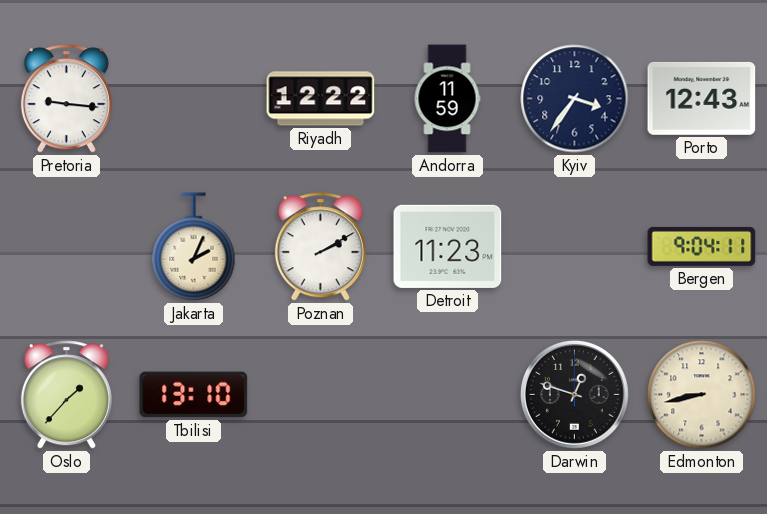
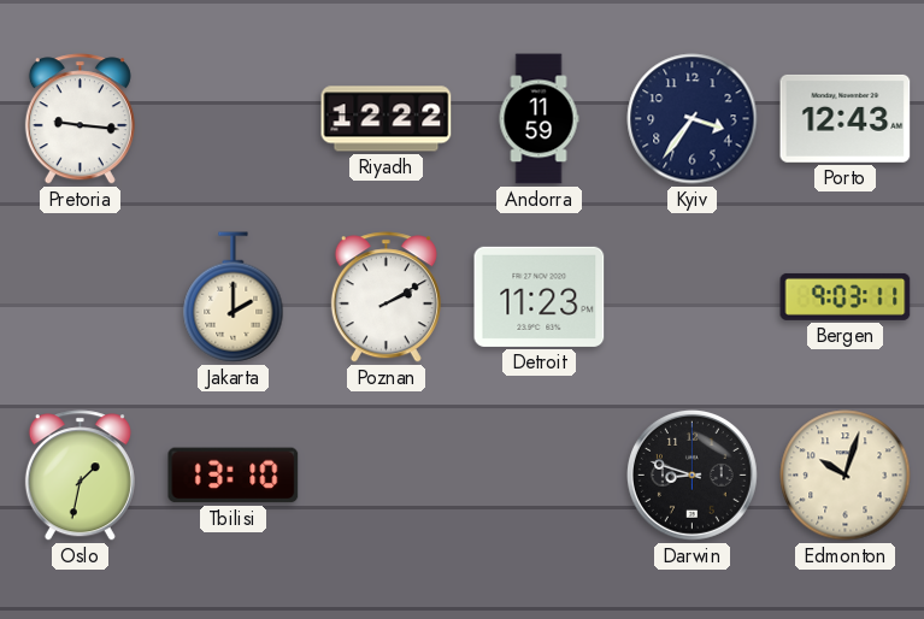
Jakarta: 2:04 -> 2:00 (234, 297)
Bergen: 9:04 -> 9:03 (846, 296)
Oslo: 1:37 -> 1:32 (80, 476)
Darwin: 12:48 -> 8:48 (693, 476)
Edmonton: 8:43 -> 10:03 (846, 476)
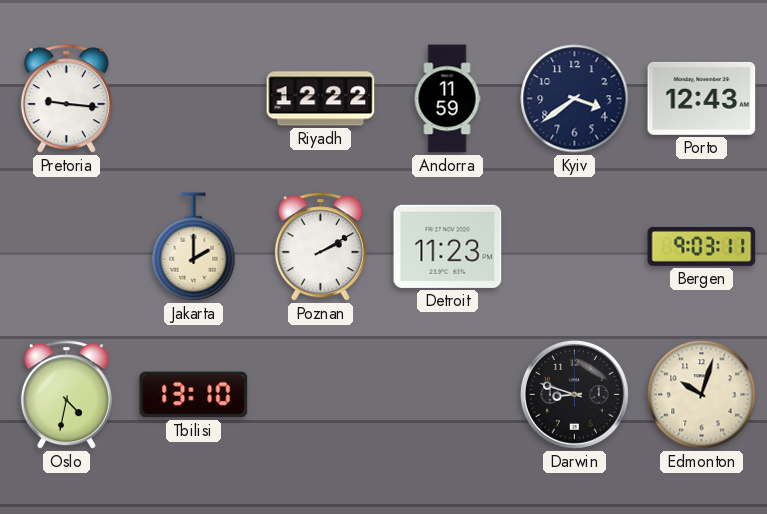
Kyiv: 3:36 -> 3:39 (575, 99)
Oslo: 1:32 -> 4:32 (66, 395)
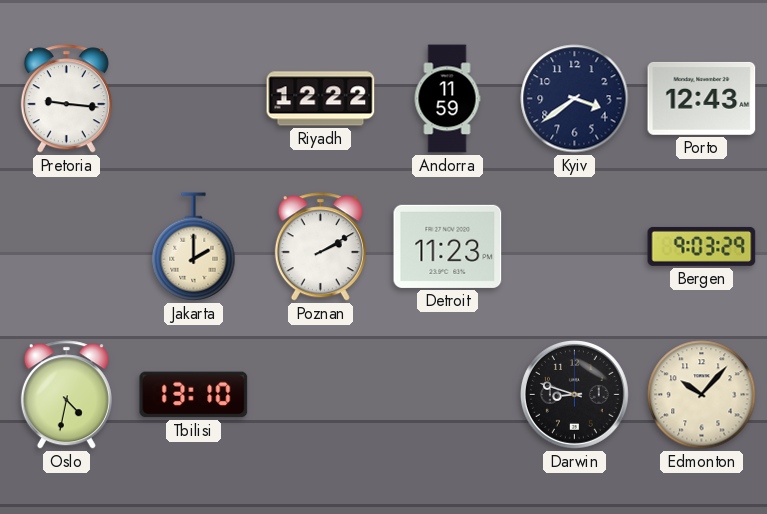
Bergen: 9:03:11 -> 9:03:29 (702, 246)
Edmonton: 10:03 -> 10:07 (702, 395)
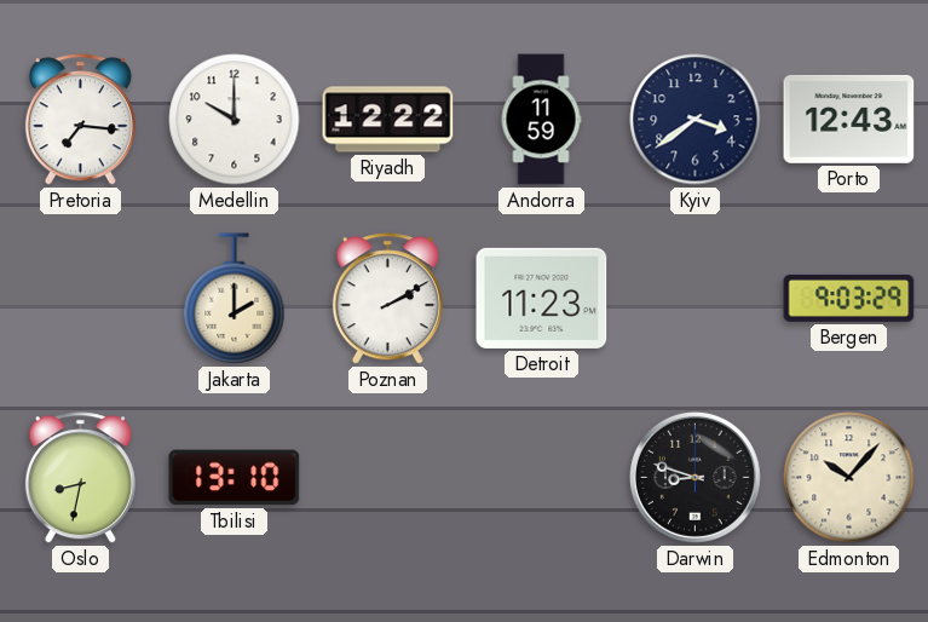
Pretoria: 9:16 -> 7:16 (80, 120)
Medellin: none -> 10:00 (235, 120)
Oslo: 4:32 -> 8:32 (80, 478)
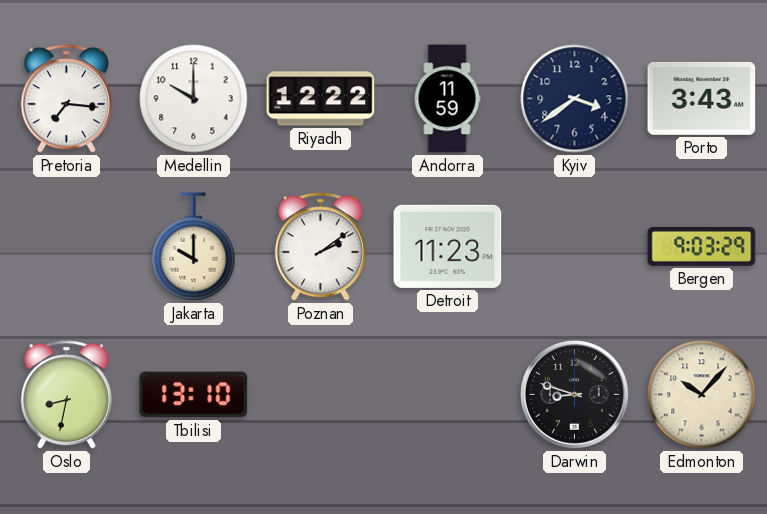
Porto: 12:43 -> 3:43 (702, 98)
Jakarta: 2:00 -> 10:00 (194, 247)
Poznan: 2:10 -> 2:09 (320, 247)
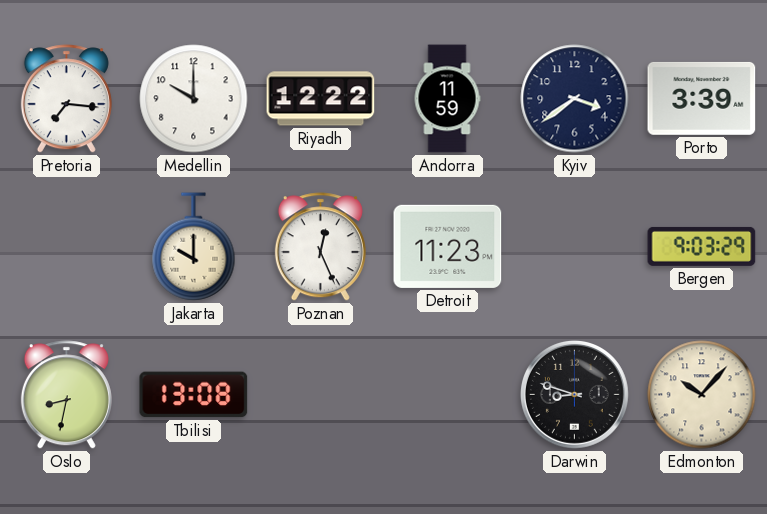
Porto: 3:43 -> 3:39 (702, 98)
Poznan: 2:09 -> 12:26 (320, 247)
Tbilisi: 13:10 -> 13:08 (194, 395)
